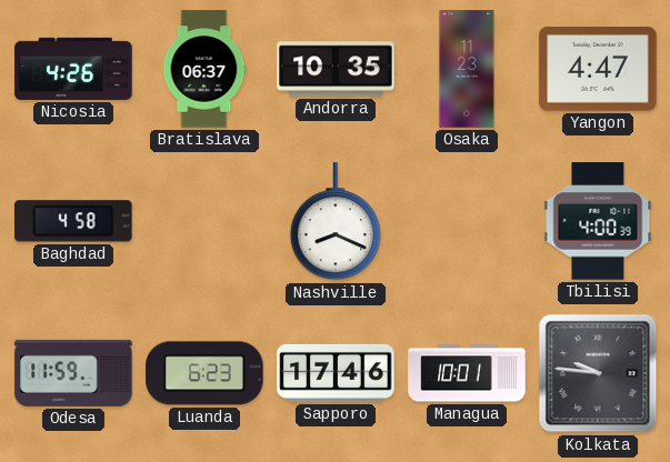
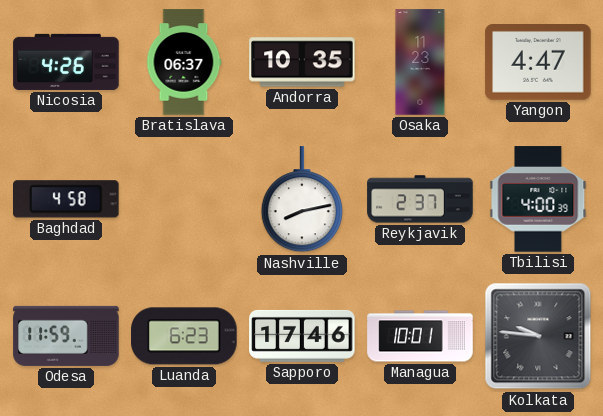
Nashville: 8:19 -> 8:13 (302, 200)
Reykjavik: none -> 2:37 (420, 199)
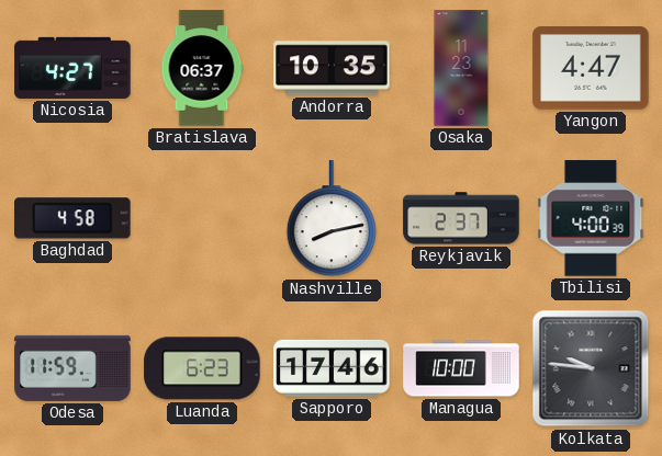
Nicosia: 4:26 -> 4:27 (72, 68)
Managua: 10:01 -> 10:00 (461, 368)
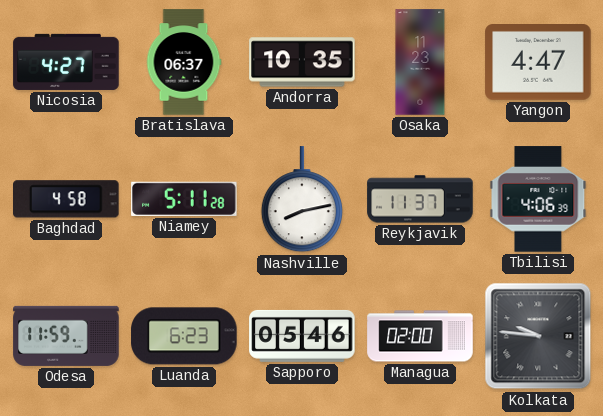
Niamey: none -> 5:11 (184, 199)
Reykjavik: 2:37 -> 11:37 (420, 199)
Tbilisi: 4:00 -> 4:06 (538, 199)
Sapporo: 17:46 -> 05:46 (302, 336)
Managua: 10:00 -> 02:00 (420, 336)
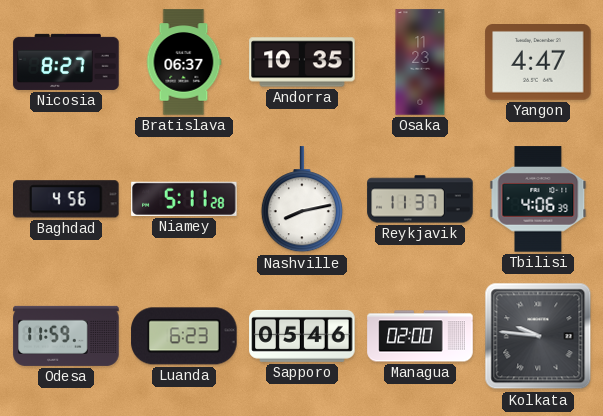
Nicosia: 4:27 -> 8:27 (66, 62)
Baghdad: 4:58 -> 4:56 (67, 199)
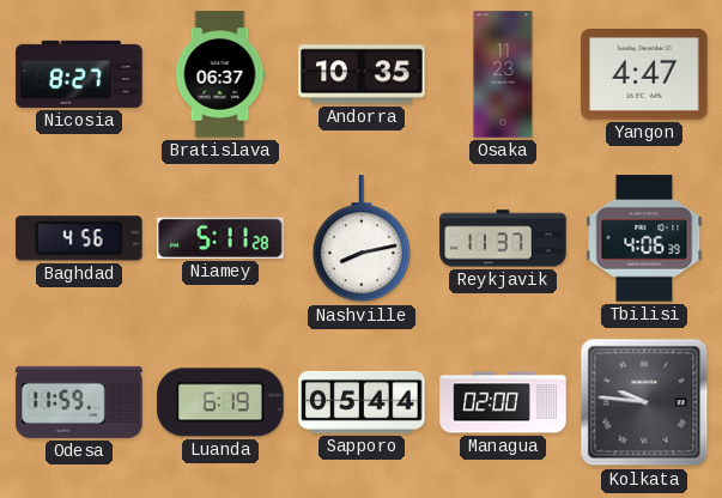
Luanda: 6:23 -> 6:19 (220, 402)
Sapporo: 05:46 -> 05:44 (362, 402)
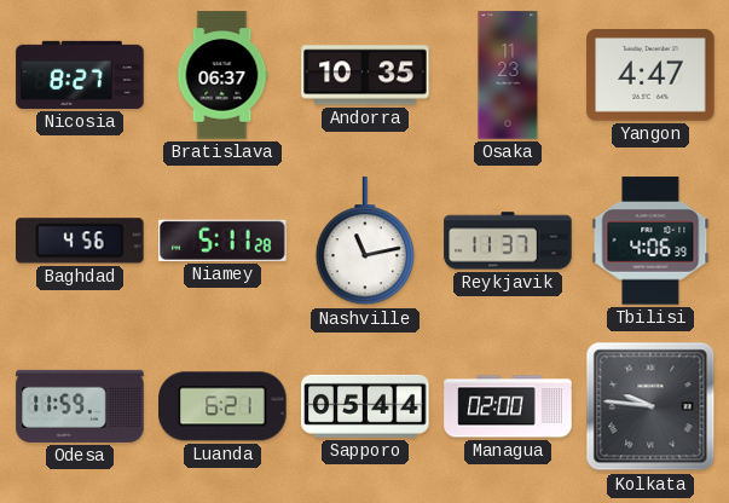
Nashville: 8:13 -> 11:13 (365, 242)
Luanda: 6:19 -> 6:21 (222, 406)
